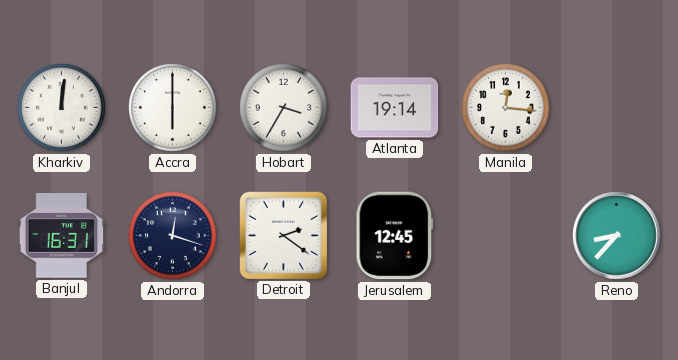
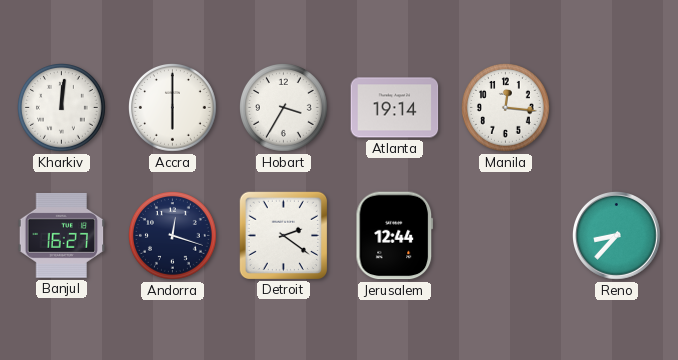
Banjul: 16:31 -> 16:27 (62, 235)
Jerusalem: 12:45 -> 12:44 (395, 236)
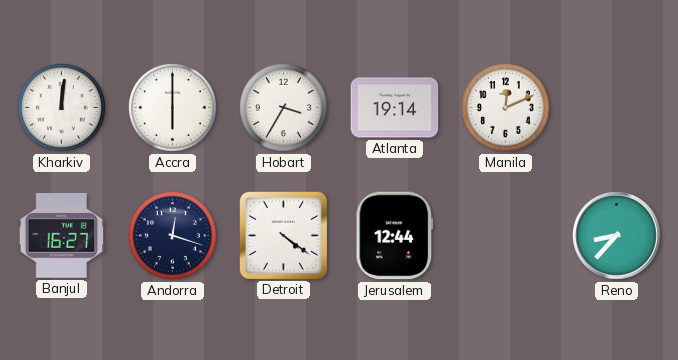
Manila: 12:16 -> 12:11 (506, 108)
Detroit: 2:21 -> 4:21 (283, 235)
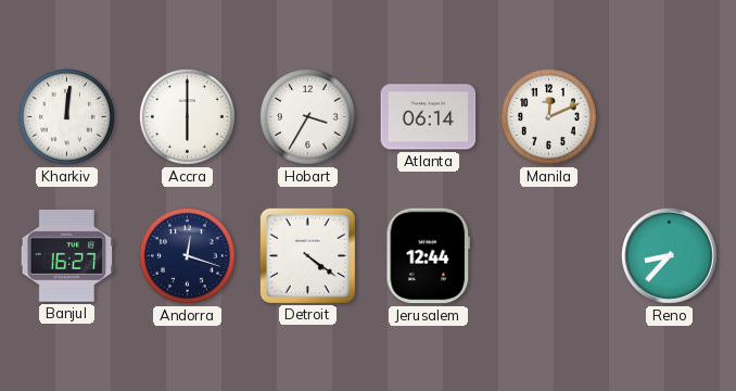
Atlanta: 19:14 -> 06:14 (429, 117)
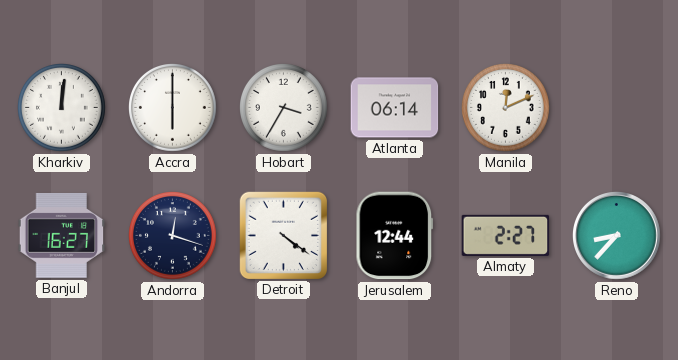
Almaty: none -> 2:27 (506, 235)
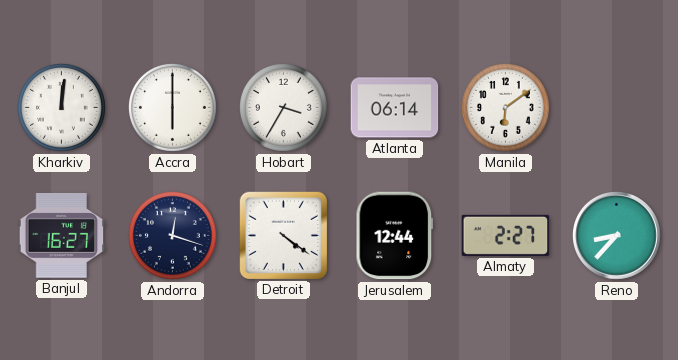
Manila: 12:11 -> 6:09 (506, 108)
